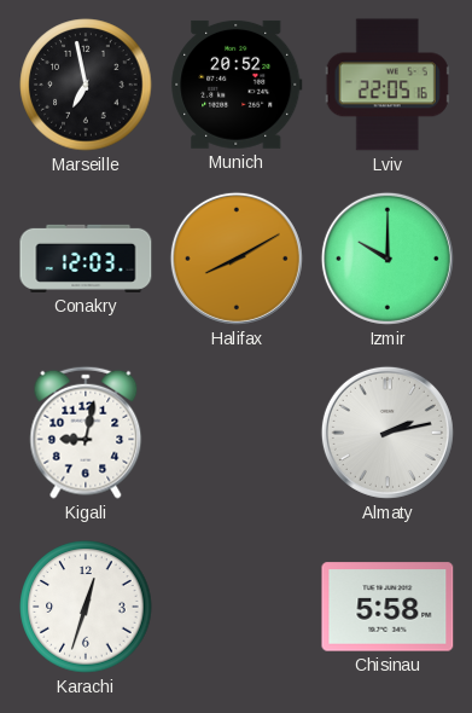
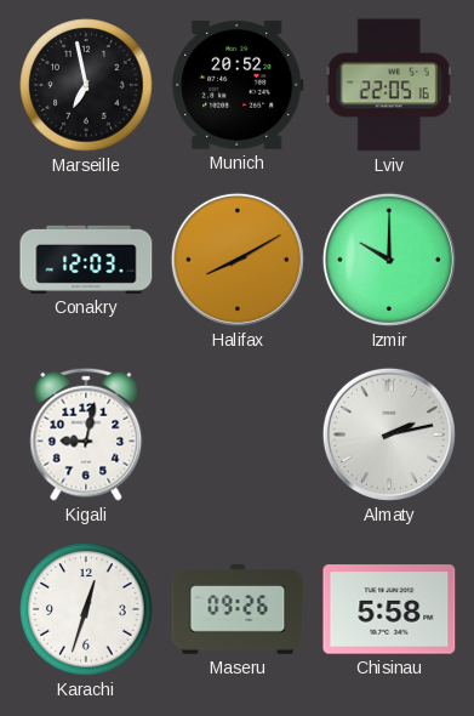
Maseru: none -> 09:26 (238, 609)
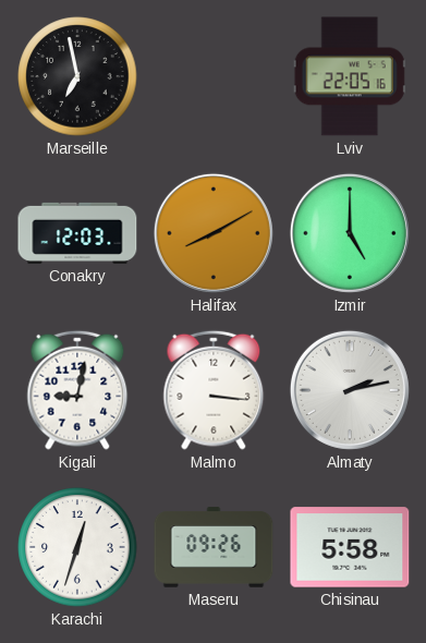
Munich: 20:52 -> none (238, 85)
Izmir: 10:00 -> 5:00 (350, 233)
Malmo: none -> 3:16 (214, 390)
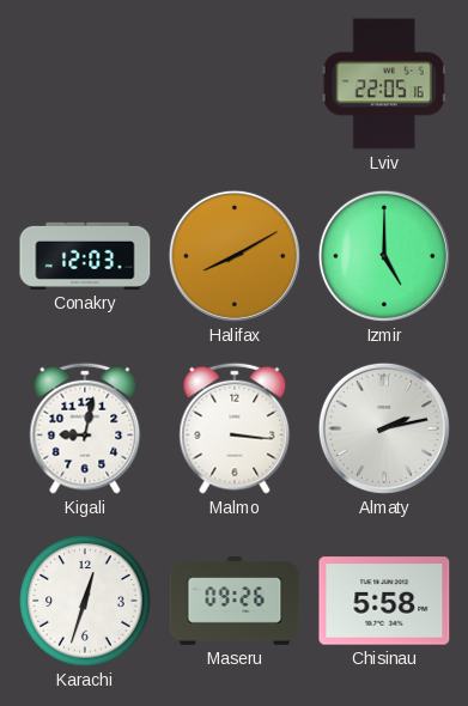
Marseille: 6:58 -> none (77, 76)
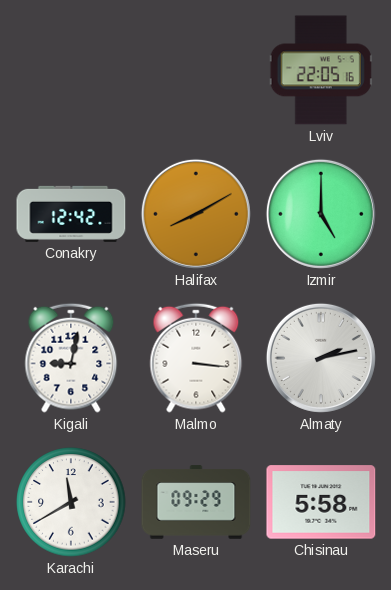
Conakry: 12:03 -> 12:42 (71, 214)
Karachi: 12:33 -> 11:40 (71, 502)
Maseru: 09:26 -> 09:29 (196, 502)
